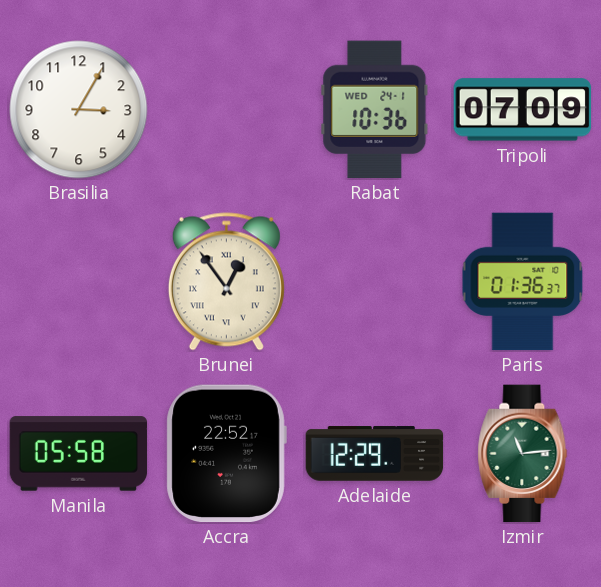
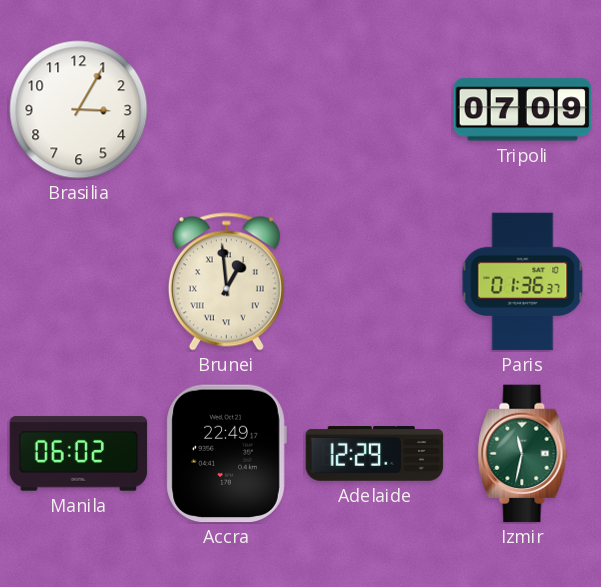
Rabat: 10:36 -> none (375, 110)
Brunei: 12:54 -> 12:59 (226, 282)
Manila: 05:58 -> 06:02 (79, 454)
Accra: 22:52 -> 22:49 (226, 454)
Izmir: 11:14 -> 11:32 (523, 454)
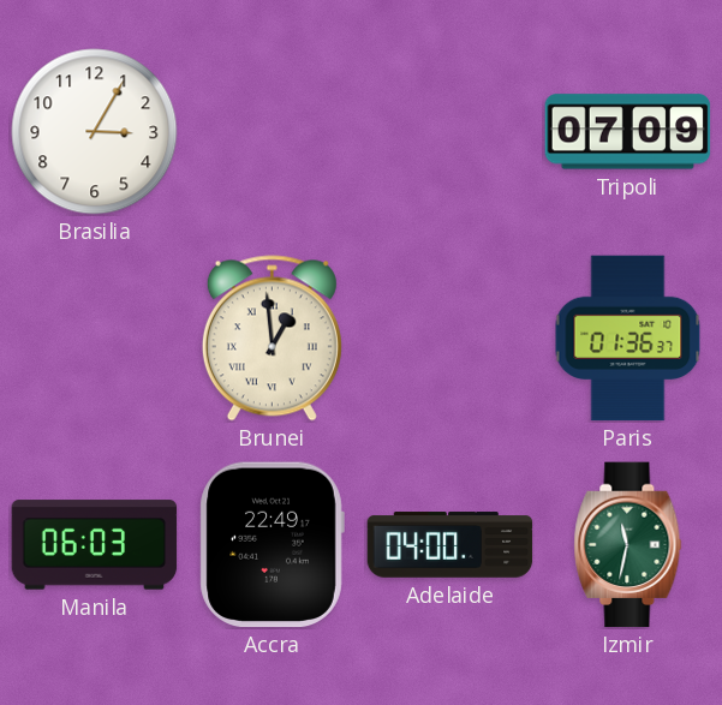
Manila: 06:02 -> 06:03 (95, 545)
Adelaide: 12:29 -> 04:00 (450, 545)
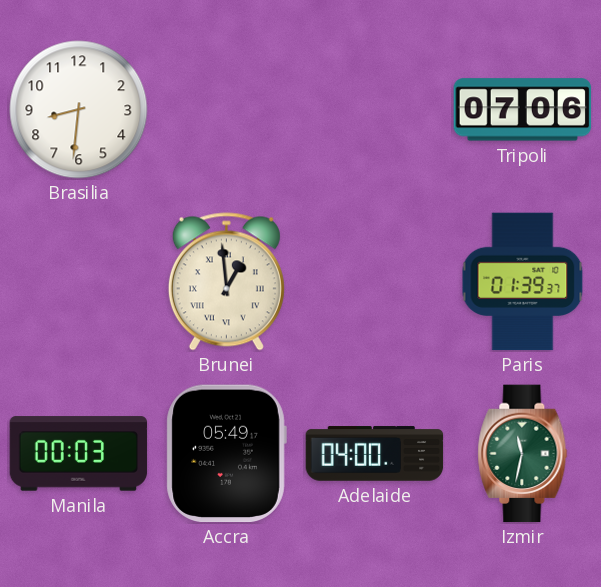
Brasilia: 3:05 -> 8:31 (79, 110)
Tripoli: 07:09 -> 07:06 (523, 110)
Paris: 01:36 -> 01:39 (523, 282)
Manila: 06:03 -> 00:03 (79, 454)
Accra: 22:49 -> 05:49 (226, 454)
